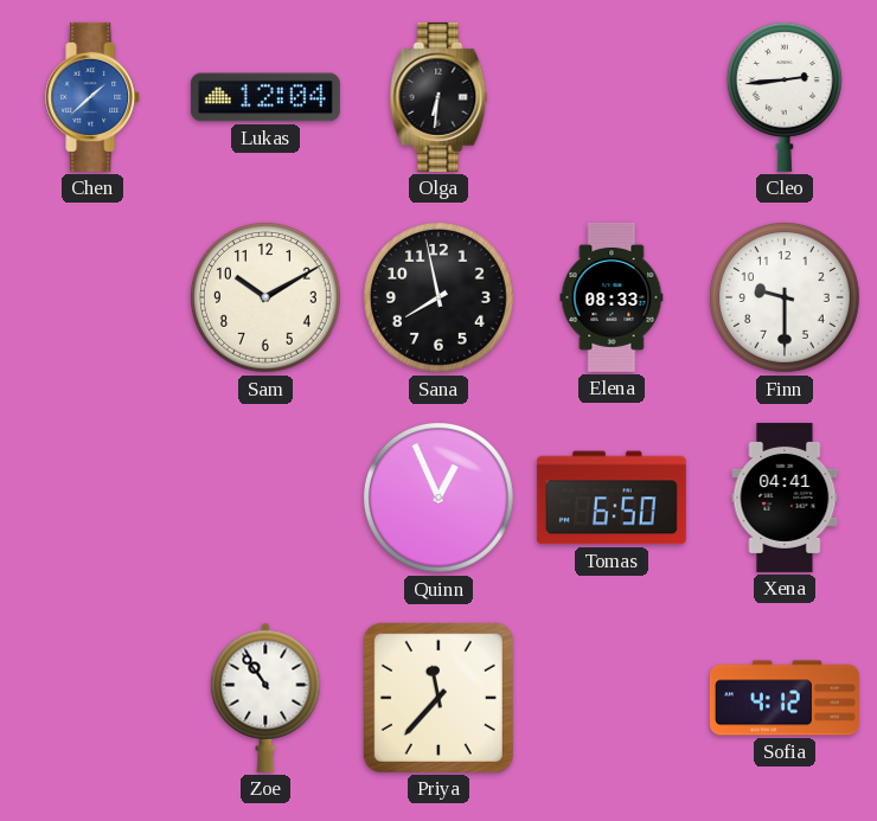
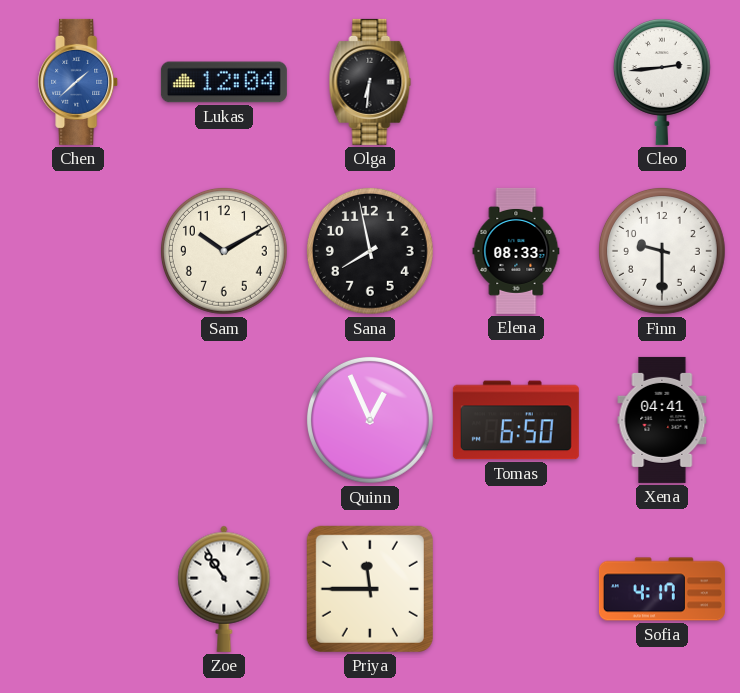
Priya: 11:37 -> 11:45 (370, 589)
Sofia: 4:12 -> 4:17 (662, 589)
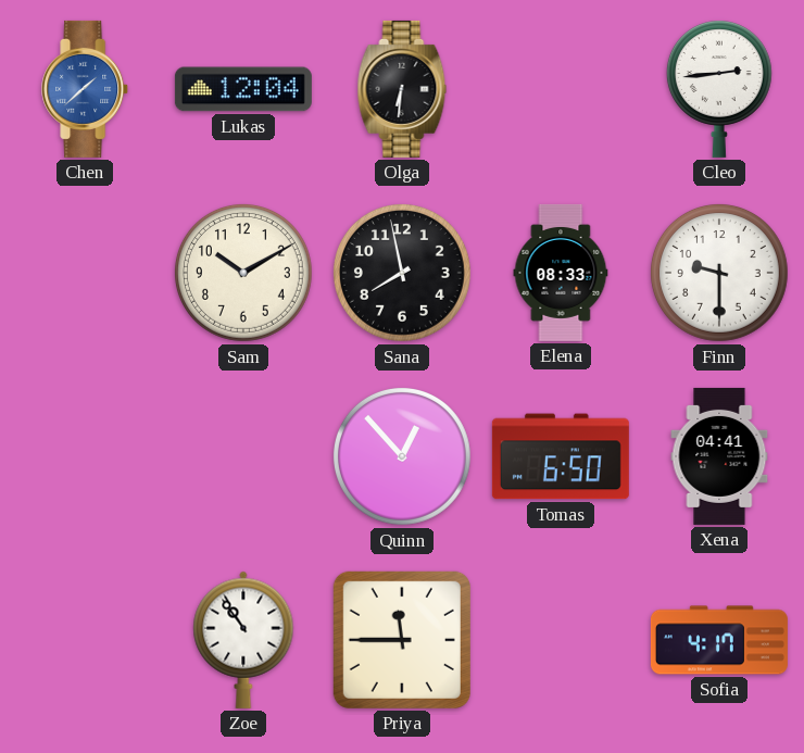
Quinn: 12:56 -> 12:53 (402, 456)
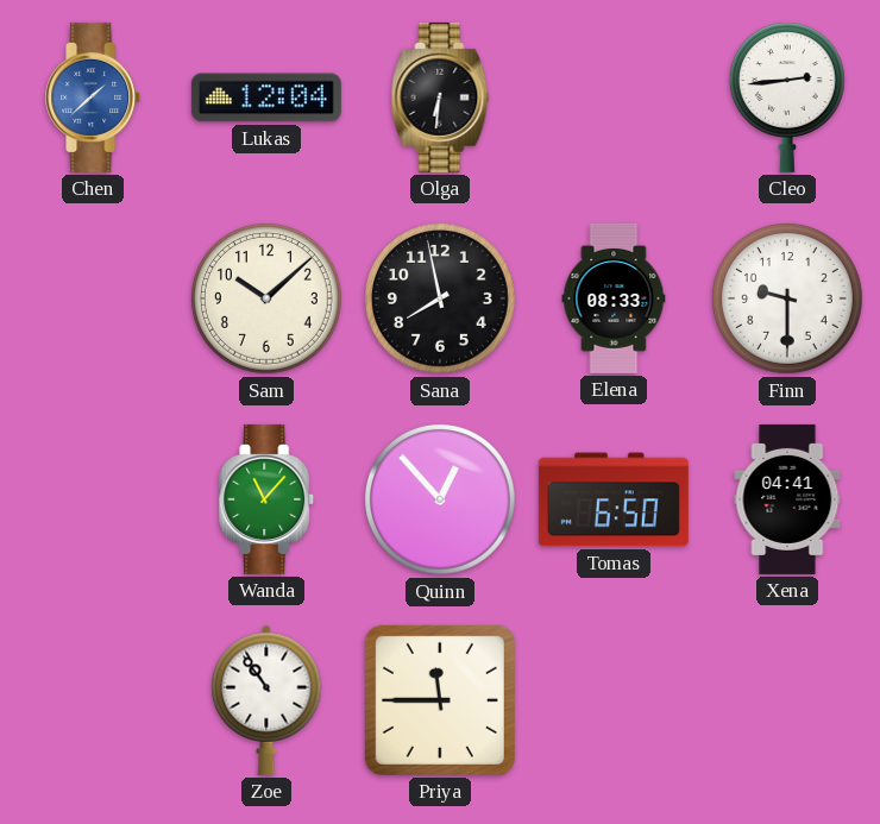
Sam: 10:10 -> 10:08 (266, 298)
Wanda: none -> 11:07 (268, 499)
Sofia: 4:17 -> none (719, 640)
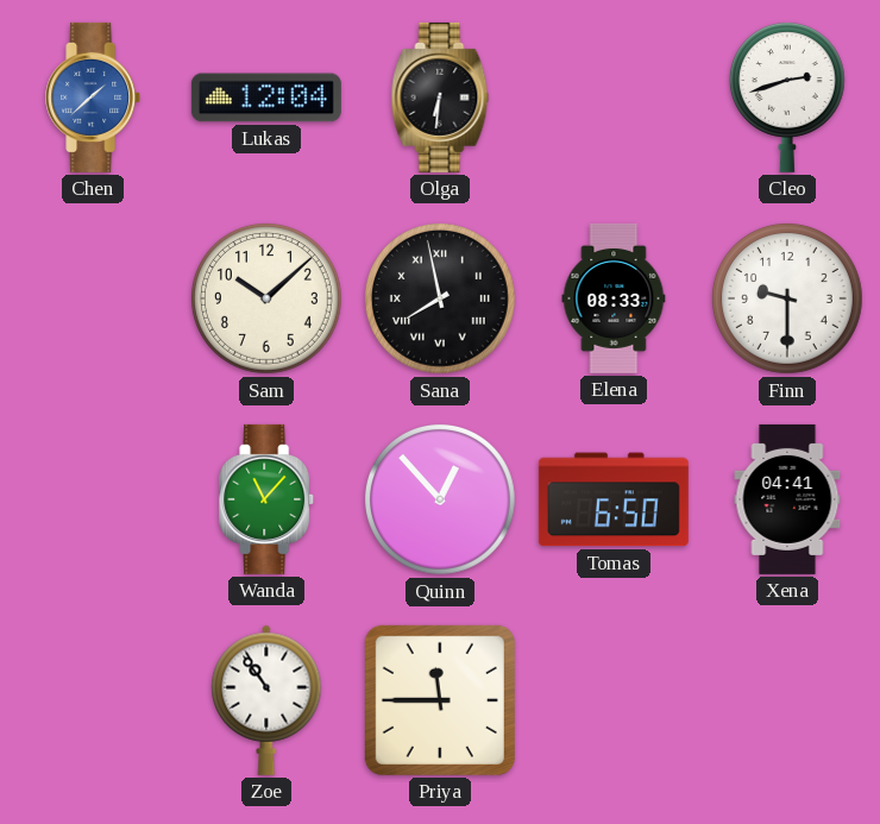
Cleo: 2:44 -> 2:42 (787, 98)
Sana numerals: Arabic -> Roman (440, 298)
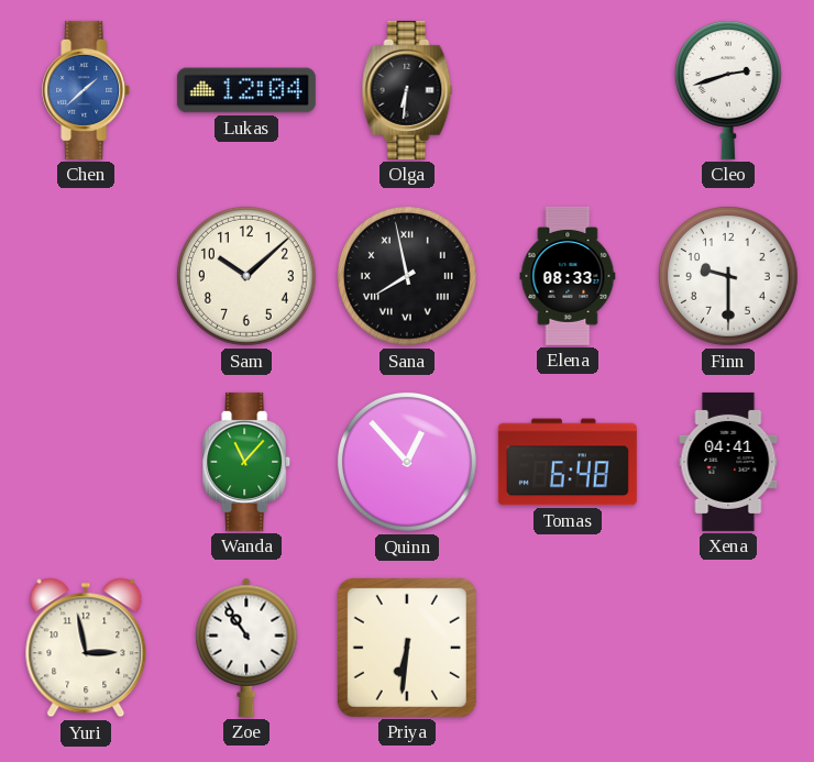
Tomas: 6:50 -> 6:48 (568, 462)
Yuri: none -> 2:58 (86, 648)
Priya: 11:45 -> 6:31 (407, 648)
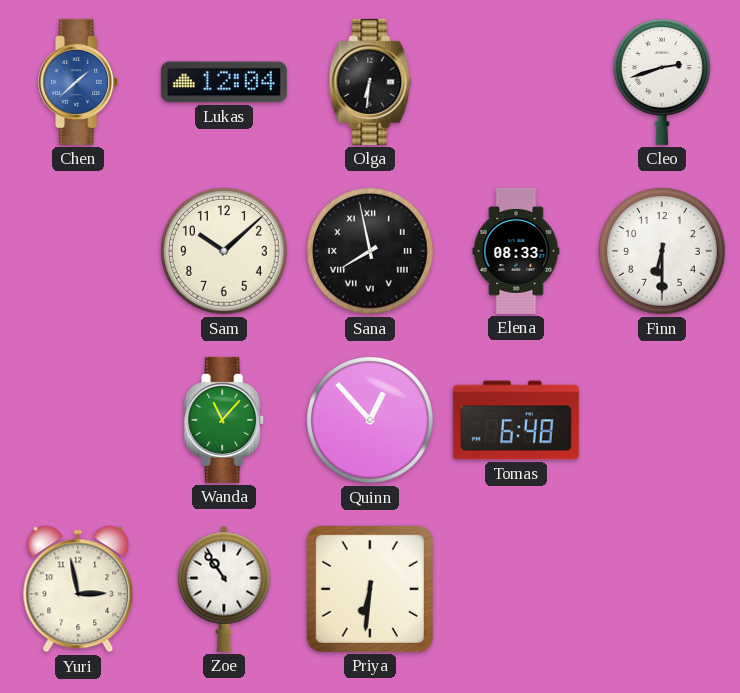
Finn: 9:30 -> 6:30 (662, 251)
Xena: 04:41 -> none (728, 462)
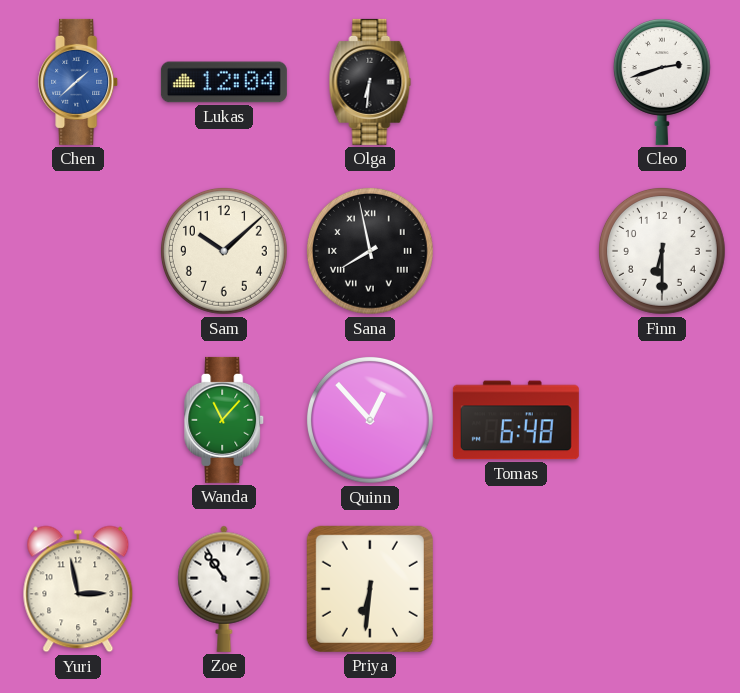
Elena: 08:33 -> none (516, 251)
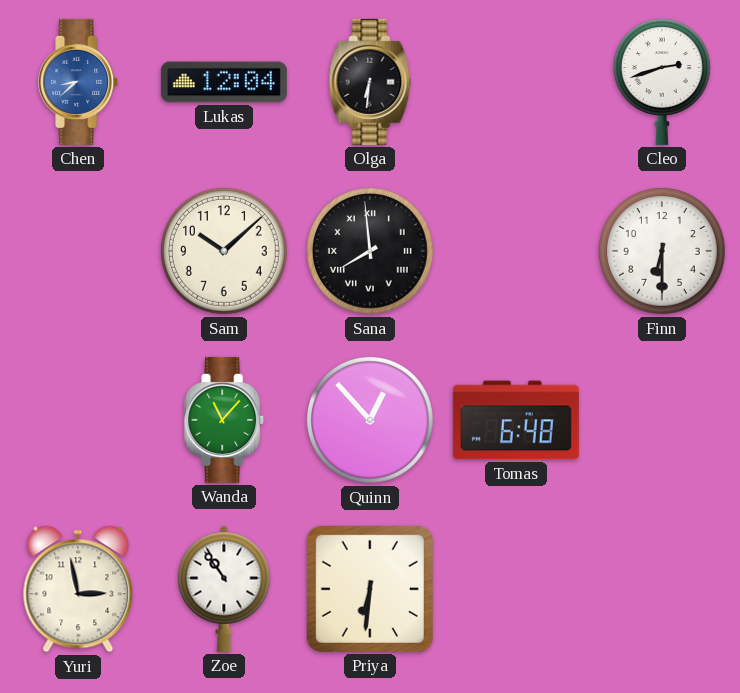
Chen: 1:38 -> 8:38 (79, 82)
Sana: 7:58 -> 7:59 (370, 251)
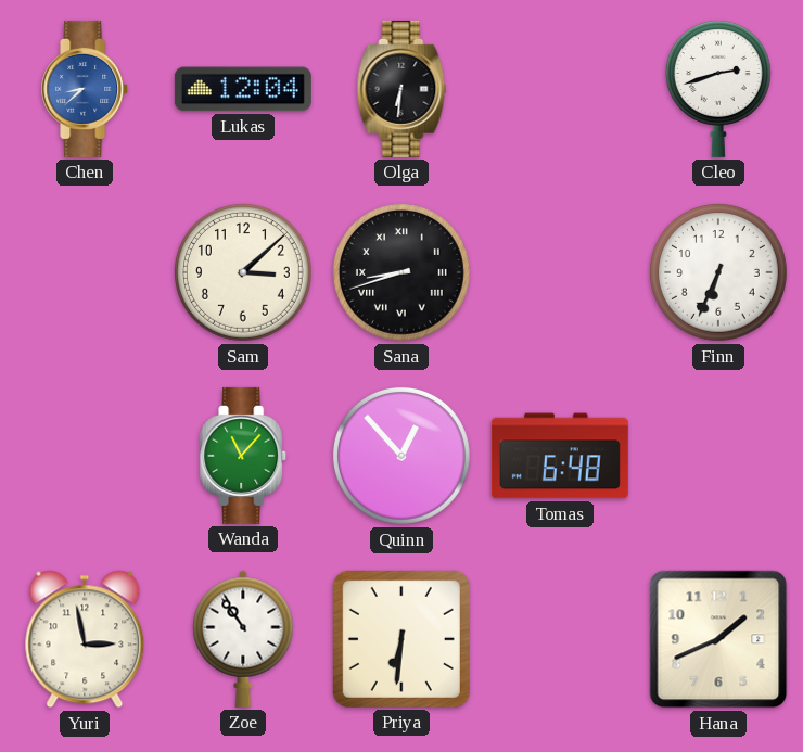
Sam: 10:08 -> 3:08 (243, 272)
Sana: 7:59 -> 8:42 (401, 272)
Finn: 6:30 -> 6:34 (718, 272)
Hana: none -> 1:41 (718, 639)
